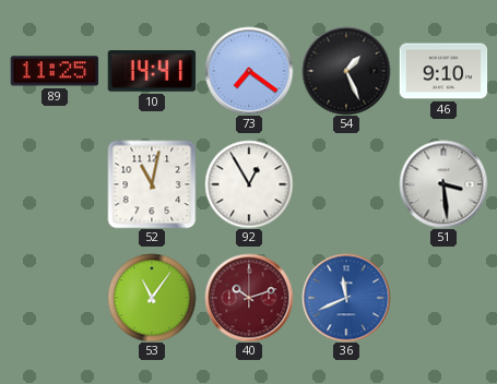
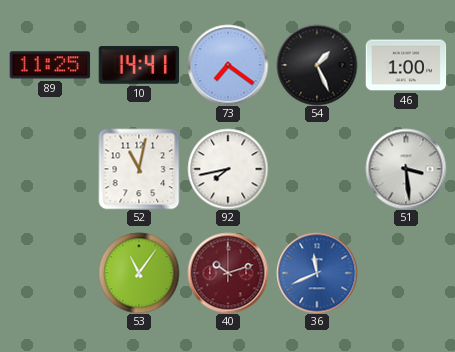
46: 9:10 -> 1:00 (406, 65)
92: 12:55 -> 7:43 (228, 169)
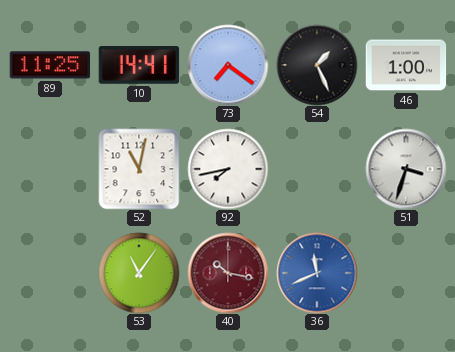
51: 3:29 -> 3:33 (406, 169)
40: 10:12 -> 10:17 (228, 273)
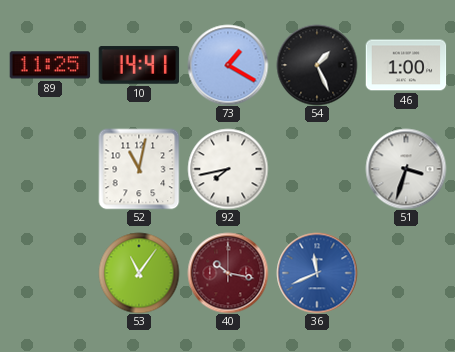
73: 7:21 -> 1:20 (228, 65)
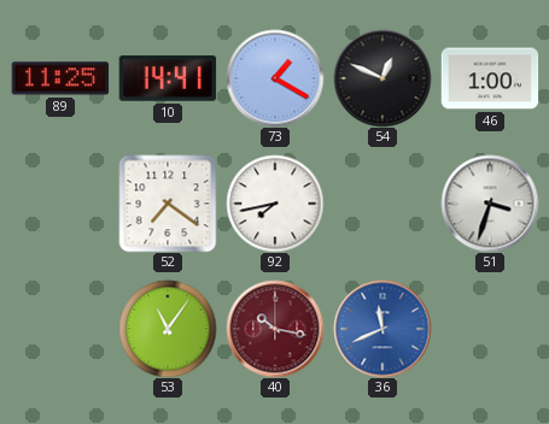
54: 1:26 -> 12:49 (382, 78)
52: 11:02 -> 7:21 (168, 204)
